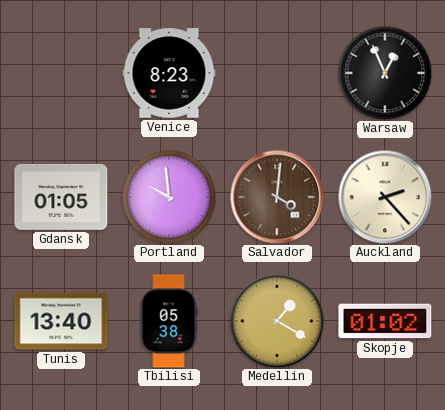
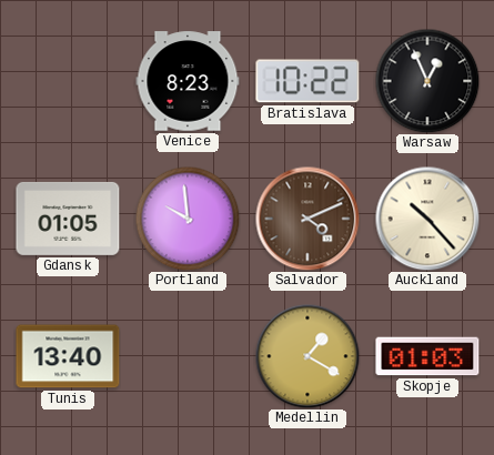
Bratislava: none -> 10:22 (308, 81)
Salvador: 4:01 -> 4:11 (308, 219)
Auckland: 2:23 -> 10:23 (427, 219)
Tbilisi: 05:38 -> none (169, 321)
Skopje: 01:02 -> 01:03 (427, 356)
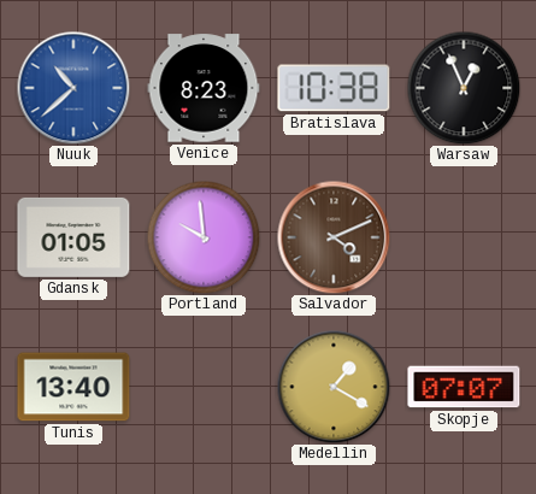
Nuuk: none -> 10:38 (73, 88)
Bratislava: 10:22 -> 10:38 (334, 88)
Auckland: 10:23 -> none (427, 219)
Skopje: 01:03 -> 07:07 (464, 387)
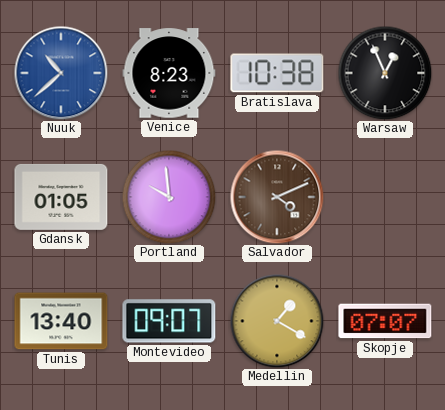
Montevideo: none -> 09:07 (169, 321)
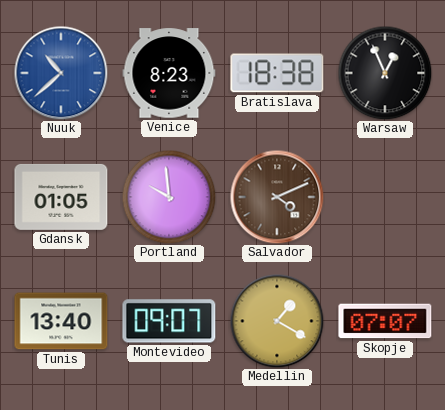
Bratislava: 10:38 -> 18:38 (277, 73)
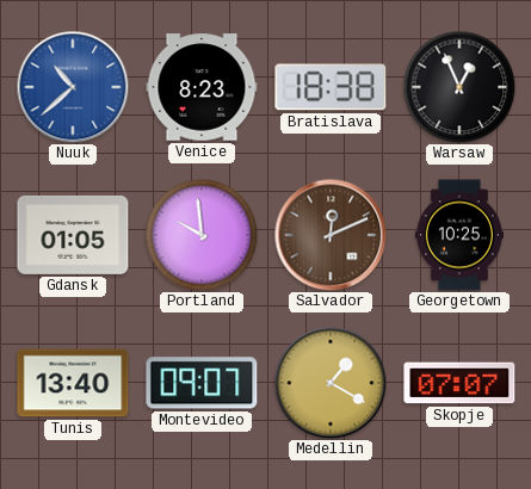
Salvador: 4:11 -> 12:11 (331, 235)
Georgetown: none -> 10:25 (459, 235)
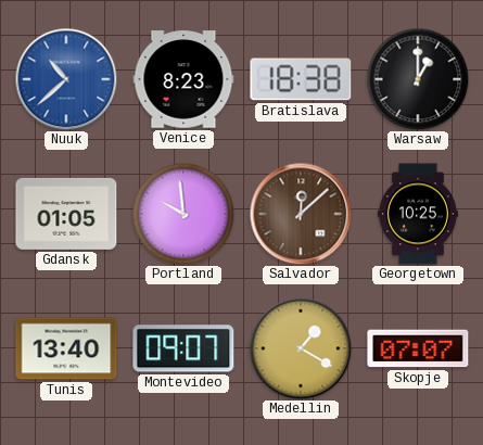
Warsaw: 12:56 -> 1:00 (418, 79)
Salvador: 12:11 -> 12:08 (301, 214)
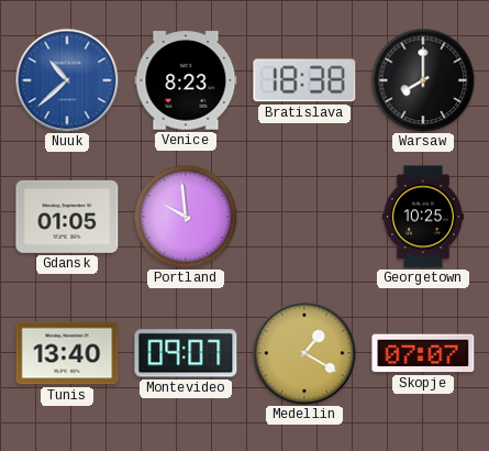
Warsaw: 1:00 -> 8:00 (423, 80)
Salvador: 12:08 -> none (301, 214)
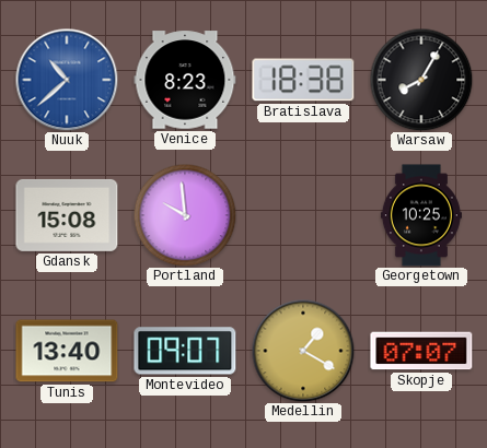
Warsaw: 8:00 -> 8:05 (421, 80)
Gdansk: 01:05 -> 15:08 (67, 215)
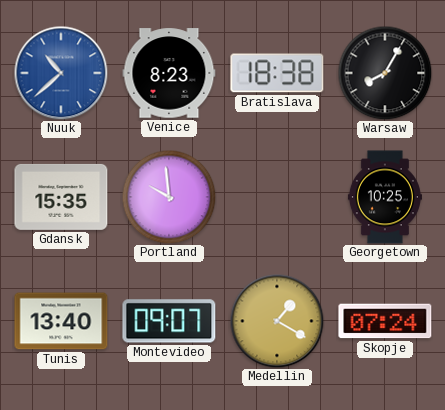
Gdansk: 15:08 -> 15:35 (61, 197)
Skopje: 07:07 -> 07:24 (385, 321)
